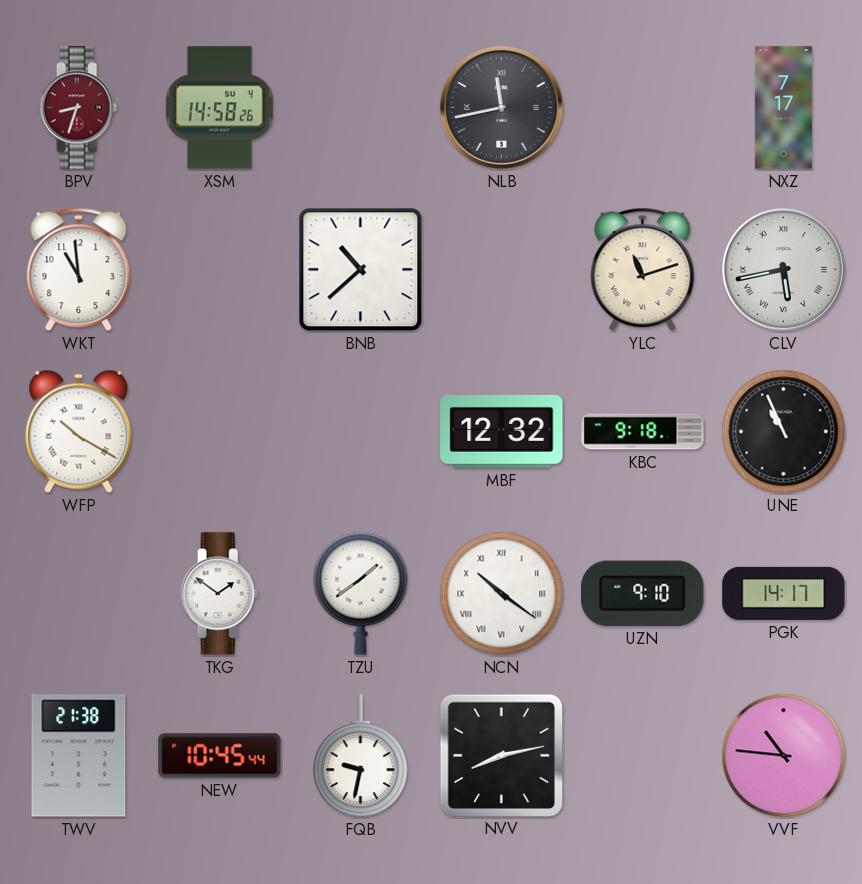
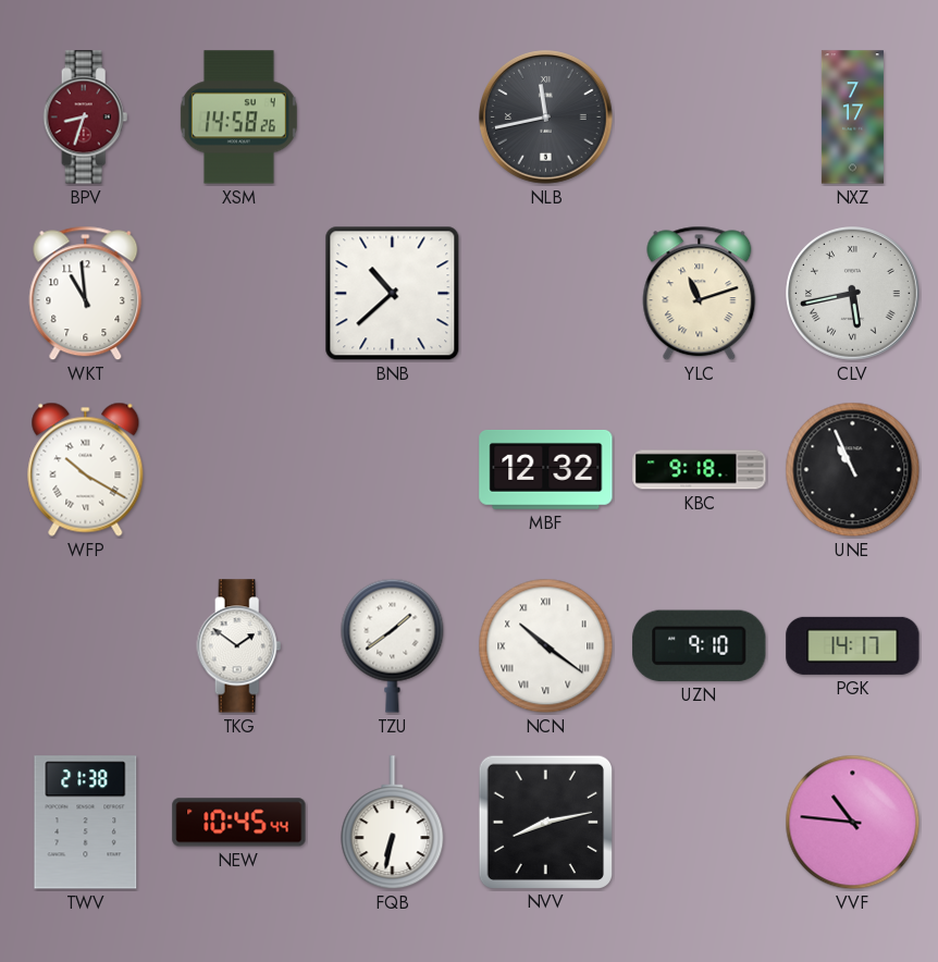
FQB: 9:32 -> 6:32 (393, 823)
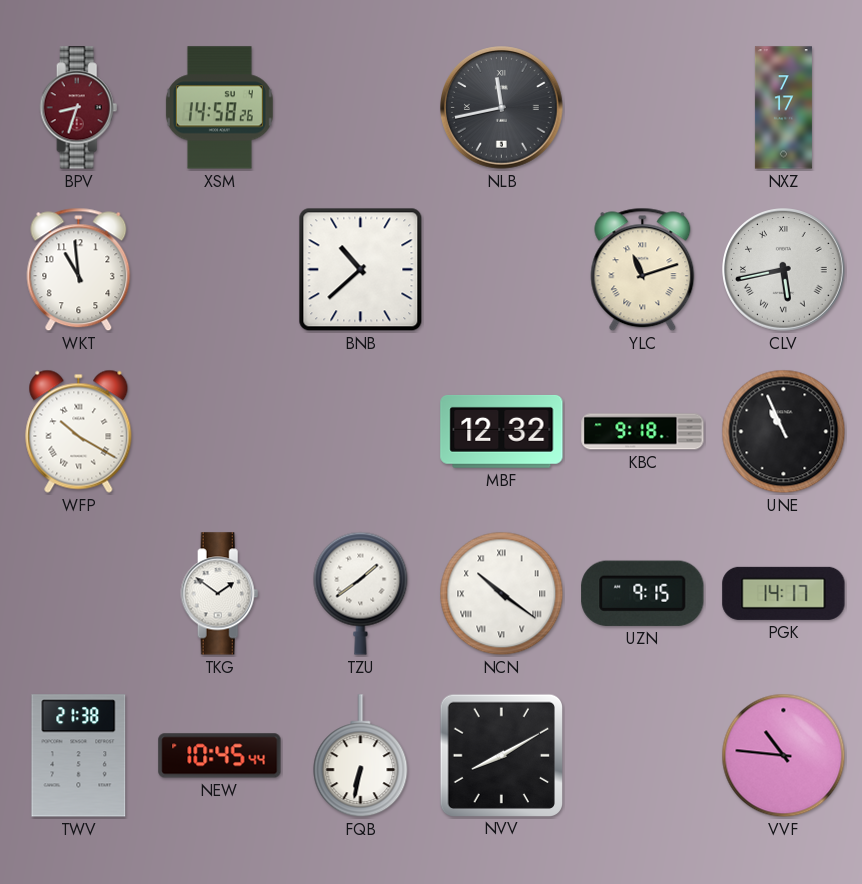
UZN: 9:10 -> 9:15 (643, 593)
NVV: 8:13 -> 8:10 (501, 755)
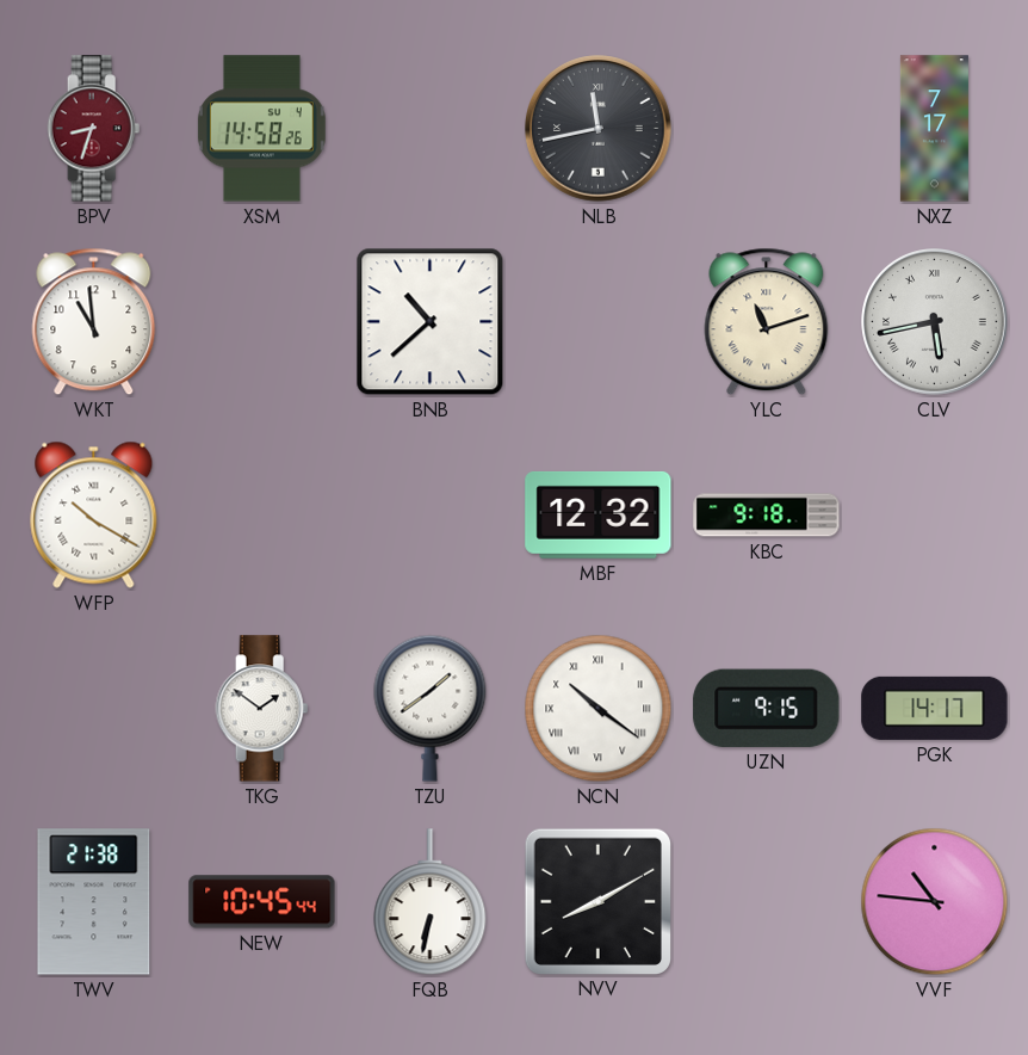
UNE: 10:56 -> none (784, 432)
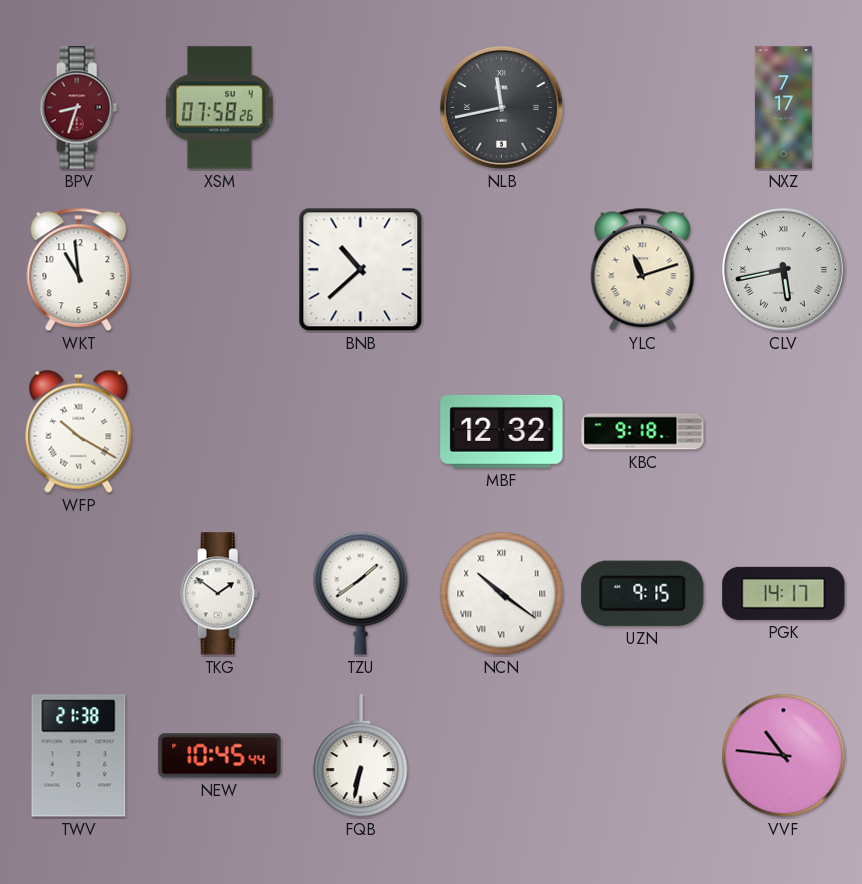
XSM: 14:58 -> 07:58 (219, 108)
NVV: 8:10 -> none (597, 901)
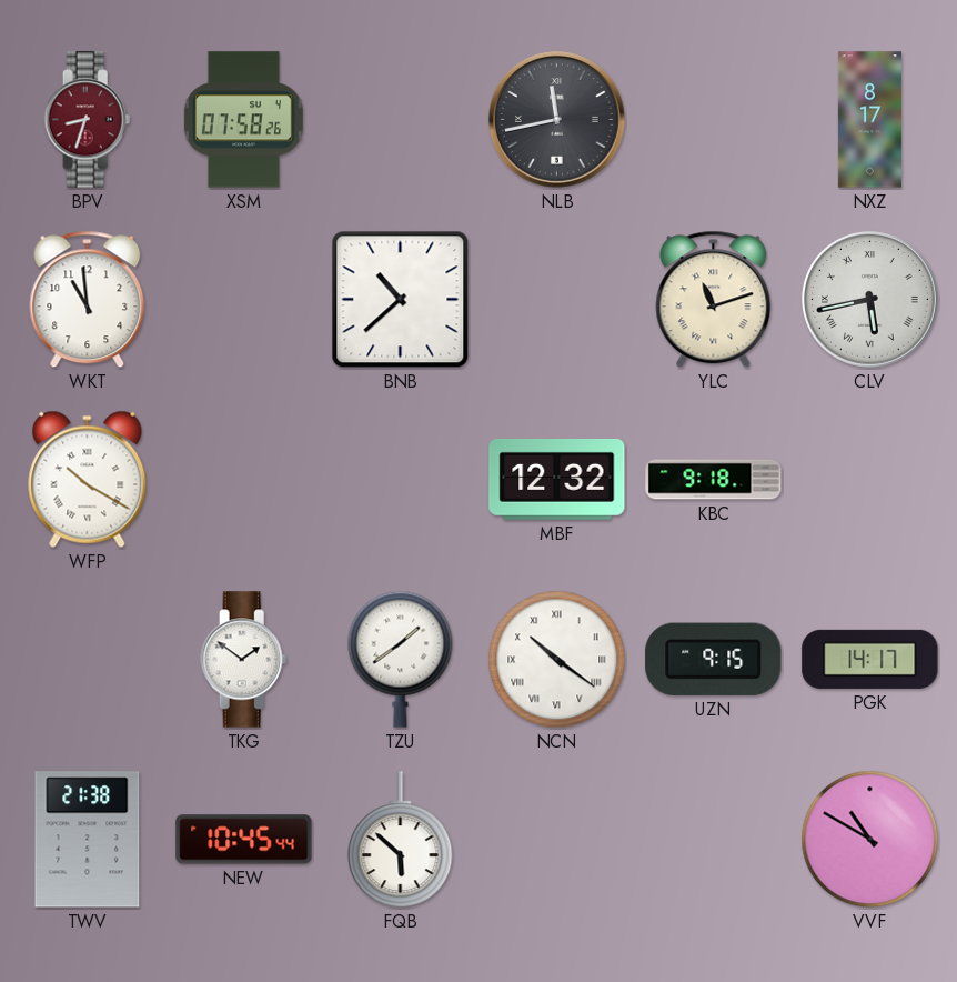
NXZ: 7:17 -> 8:17 (869, 120)
FQB: 6:32 -> 5:52 (401, 840)
VVF: 10:46 -> 10:50 (870, 840)
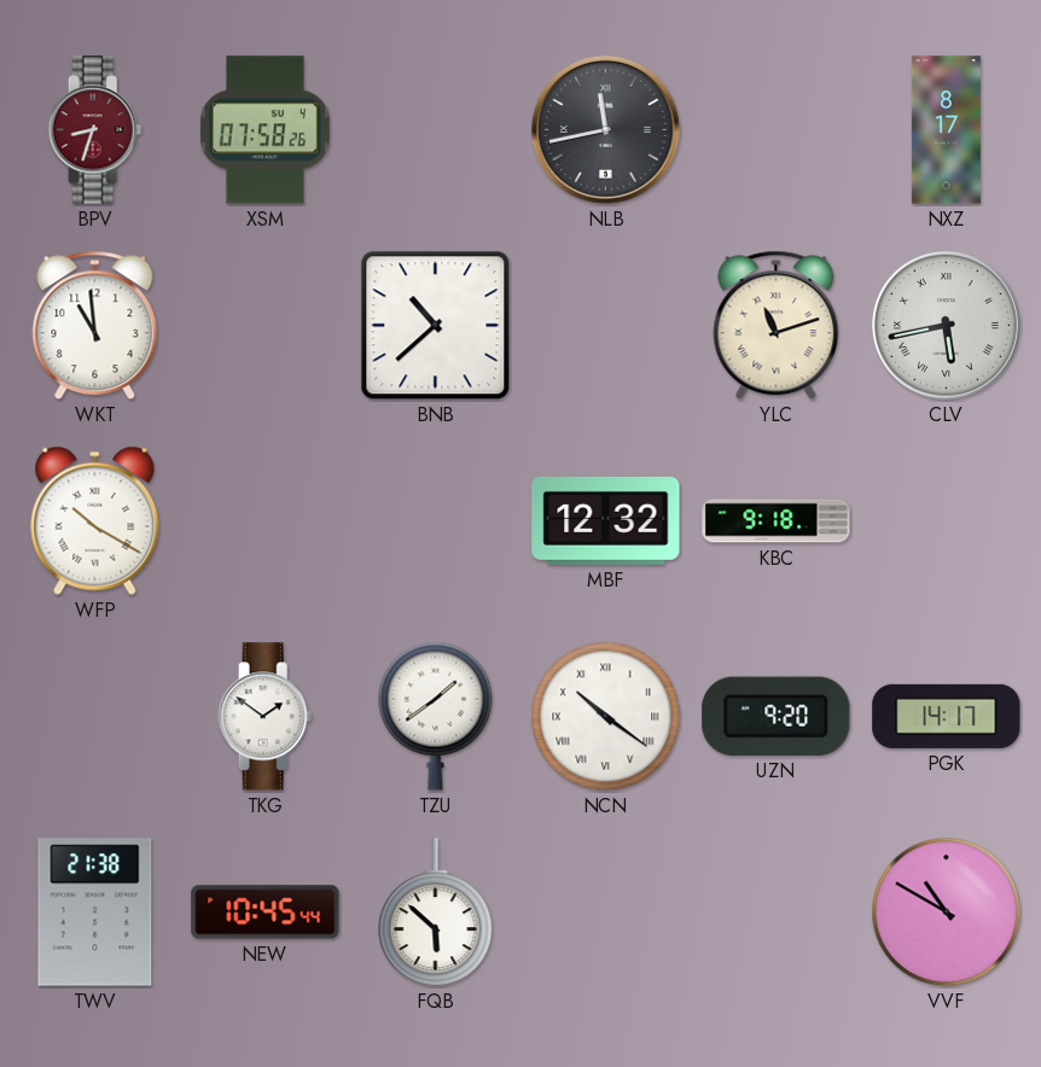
UZN: 9:15 -> 9:20 (777, 716)
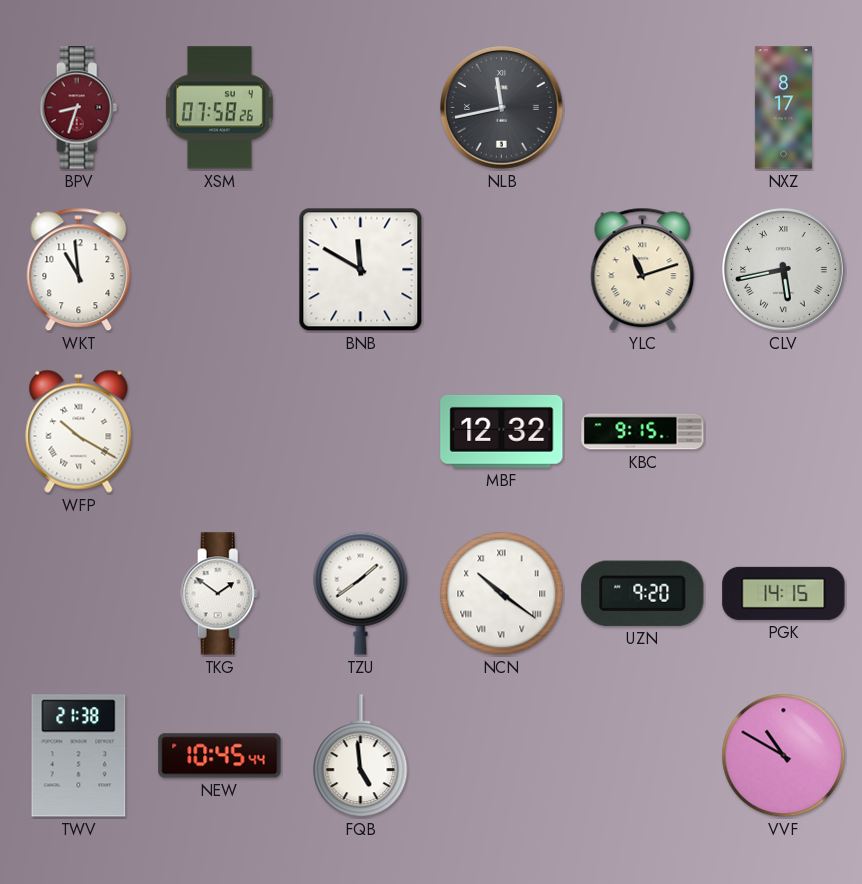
BNB: 10:38 -> 11:50 (361, 270)
KBC: 9:18 -> 9:15 (643, 432)
PGK: 14:17 -> 14:15 (784, 593)
FQB: 5:52 -> 4:59 (361, 756)
